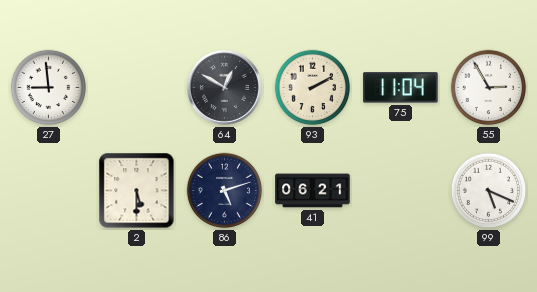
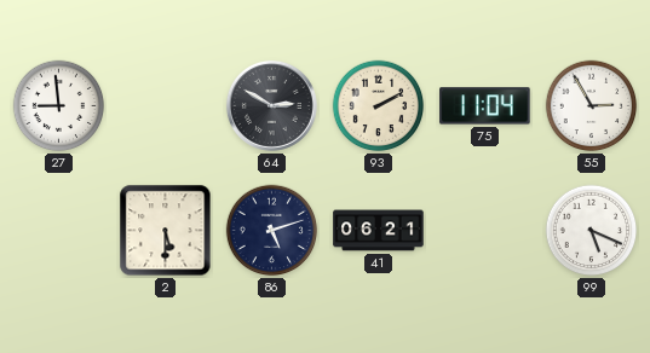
64: 12:50 -> 2:50 (271, 105)
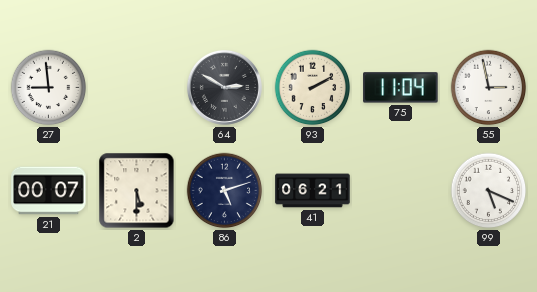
55: 2:55 -> 2:58 (489, 88)
21: none -> 00:07 (49, 191)
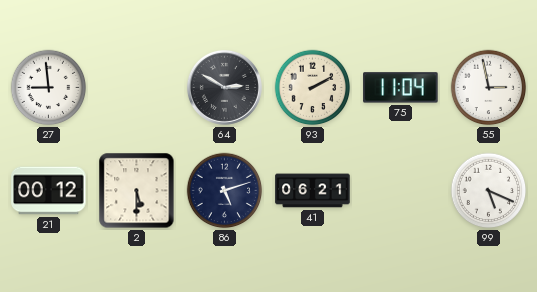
21: 00:07 -> 00:12 (49, 191)
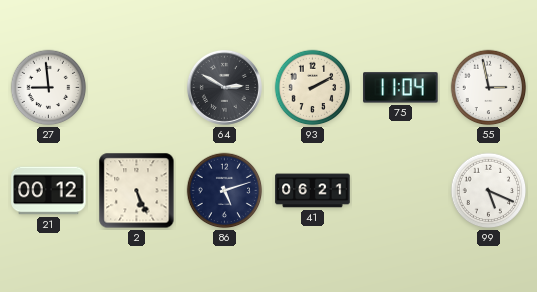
2: 5:30 -> 5:26 (137, 191)
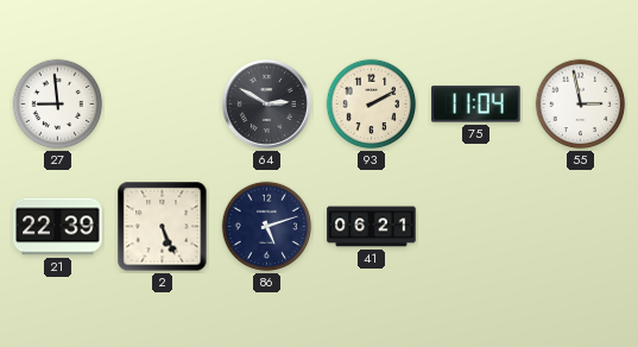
21: 00:12 -> 22:39 (58, 227)
99: 5:19 -> none (489, 191)
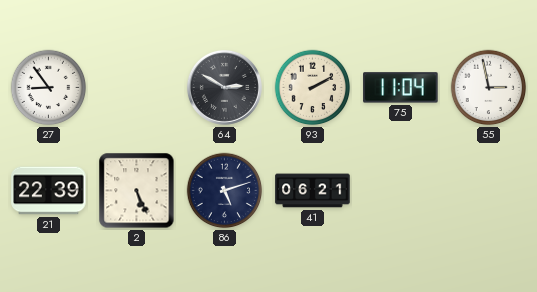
27: 8:59 -> 8:54 (49, 88)
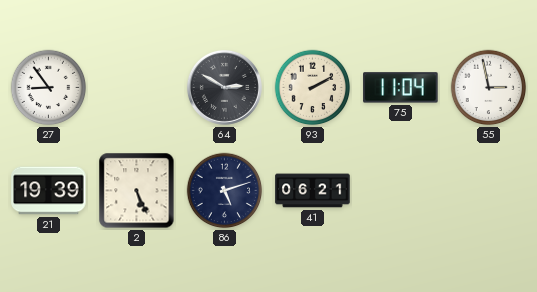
21: 22:39 -> 19:39 (49, 191)
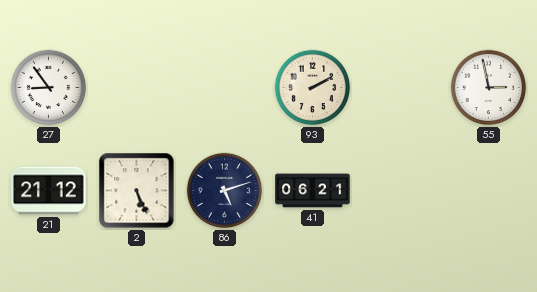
64: 2:50 -> none (224, 87)
75: 11:04 -> none (401, 88)
21: 19:39 -> 21:12 (49, 191)
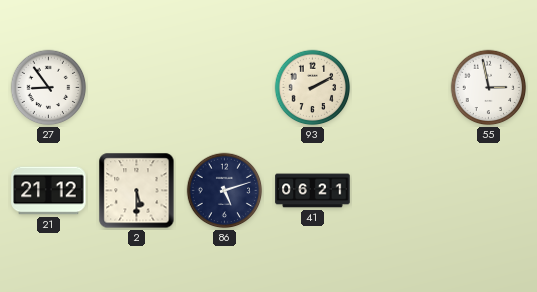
2: 5:26 -> 5:30 (137, 191)
